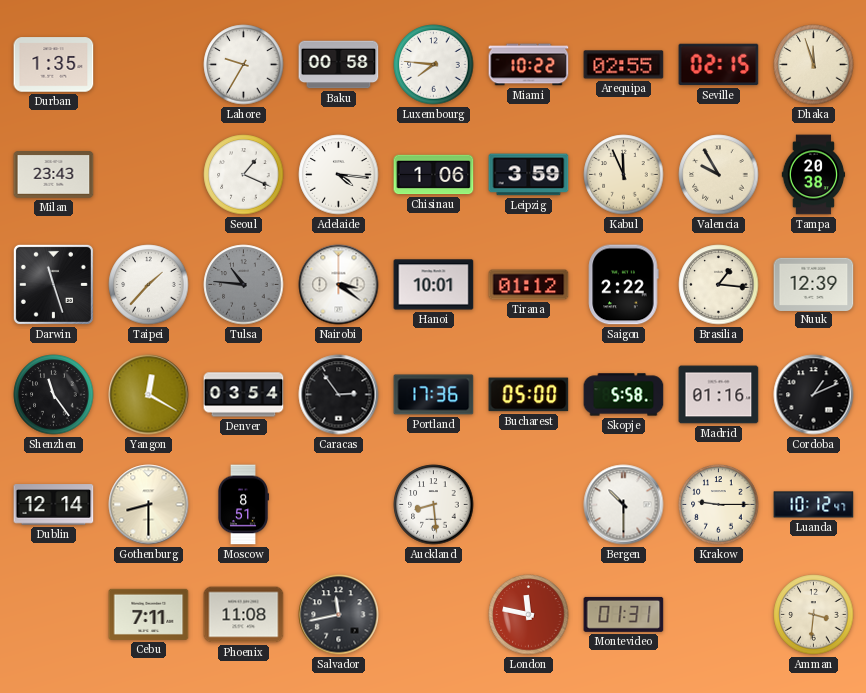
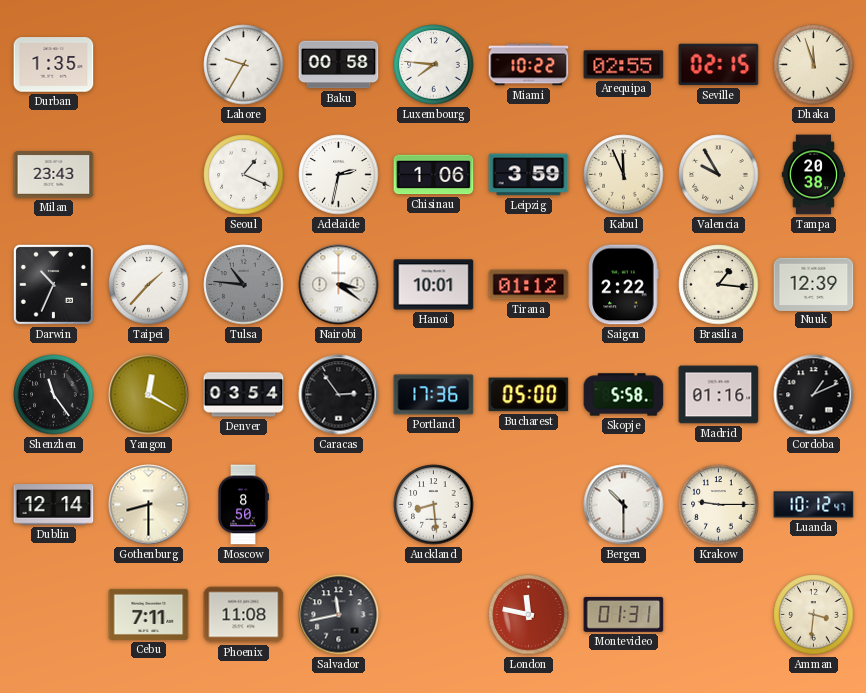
Adelaide: 4:16 -> 2:32 (339, 175)
Darwin: 11:27 -> 10:34 (53, 284)
Moscow: 8:51 -> 8:50 (242, 505)
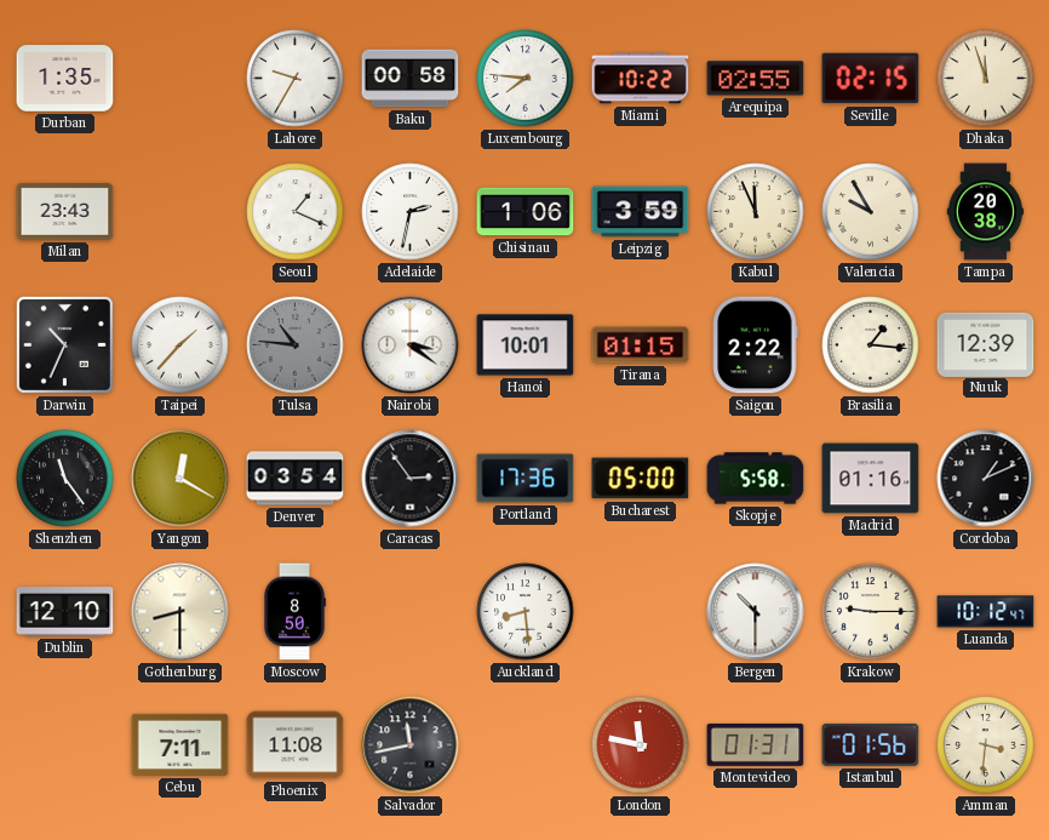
Tirana: 01:12 -> 01:15 (641, 345)
Dublin: 12:14 -> 12:10 (65, 612)
Istanbul: none -> 01:56 (871, 744)
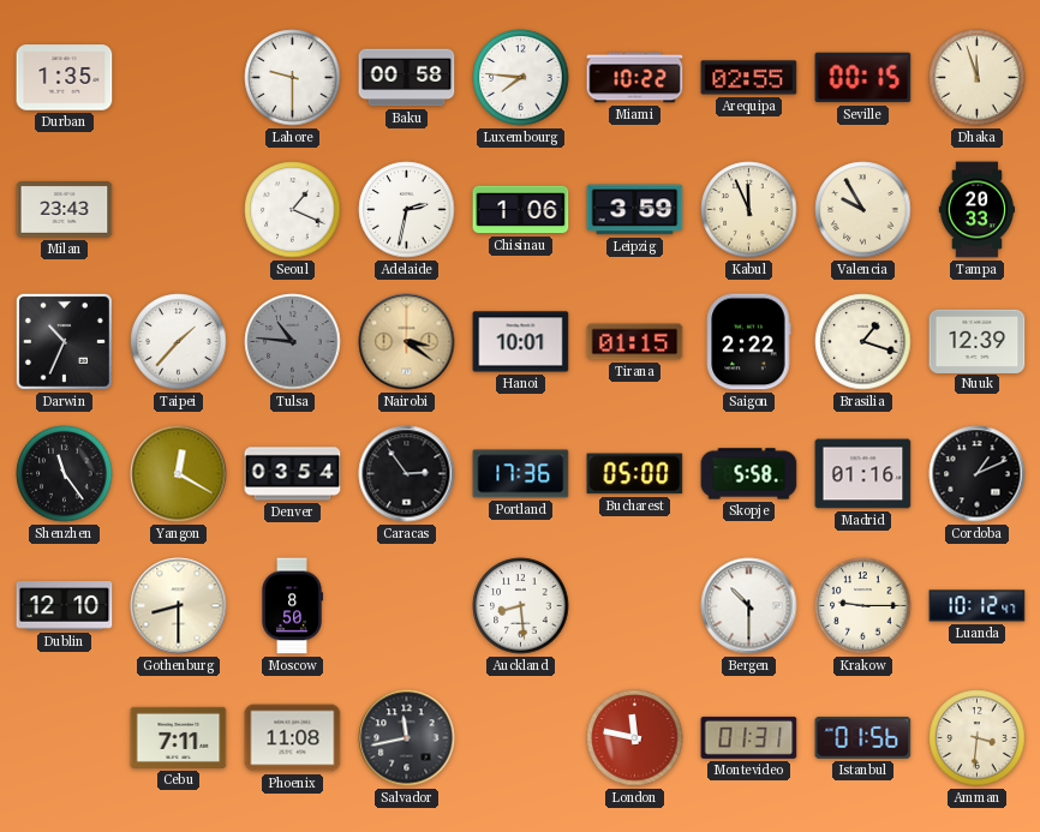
Lahore: 9:35 -> 9:30 (293, 78)
Seville: 02:15 -> 00:15 (863, 78)
Tampa: 20:38 -> 20:33 (978, 210)
Nairobi dial: white -> champagne (407, 342)
Brasilia: 1:16 -> 1:18 (863, 342)
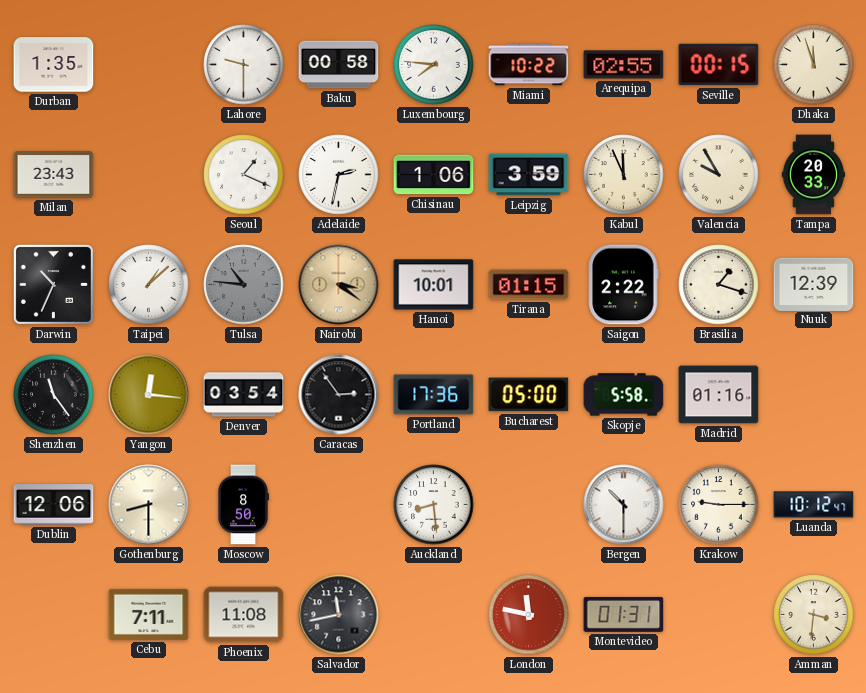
Taipei: 1:37 -> 1:08 (149, 285)
Yangon: 12:20 -> 12:16 (149, 395)
Cordoba: 1:11 -> none (978, 474)
Dublin: 12:10 -> 12:06 (54, 505)
Istanbul: 01:56 -> none (863, 737)
